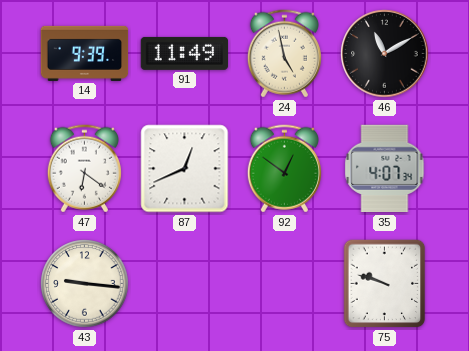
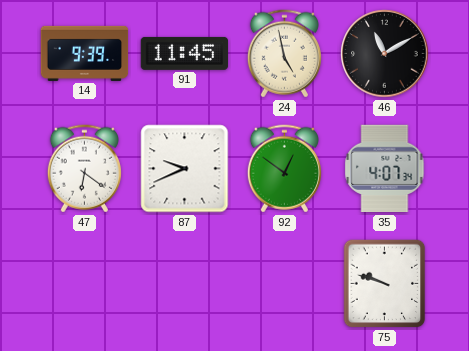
91: 11:49 -> 11:45 (185, 53)
87: 12:41 -> 9:41 (185, 169)
43: 9:16 -> none (85, 284)
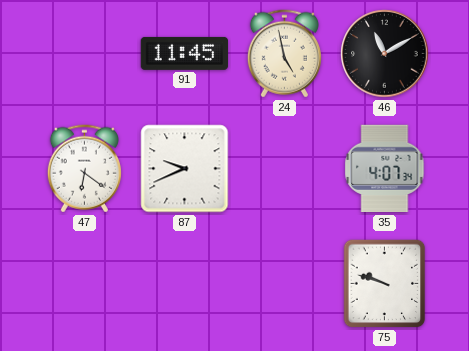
14: 9:39 -> none (85, 53)
92: 12:51 -> none (284, 169)
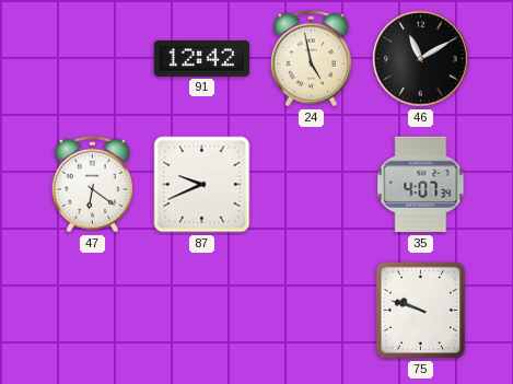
91: 11:45 -> 12:42 (202, 58)
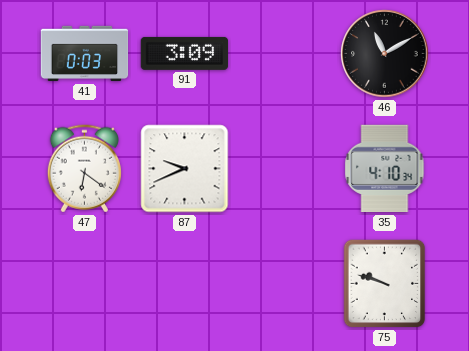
41: none -> 0:03 (85, 54)
91: 12:42 -> 3:09 (185, 53)
24: 4:58 -> none (311, 59)
35: 4:07 -> 4:10 (385, 169)
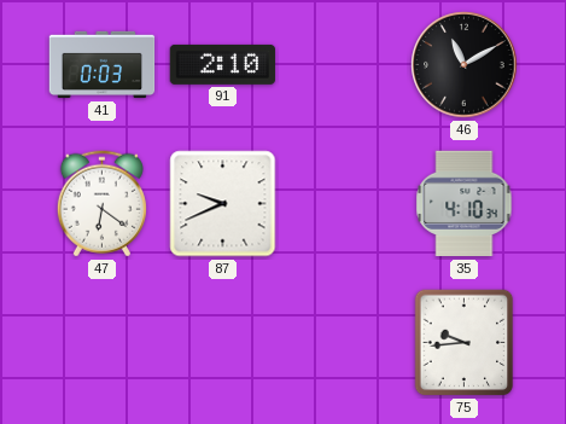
91: 3:09 -> 2:10 (223, 64)
75: 9:48 -> 9:44 (465, 343)
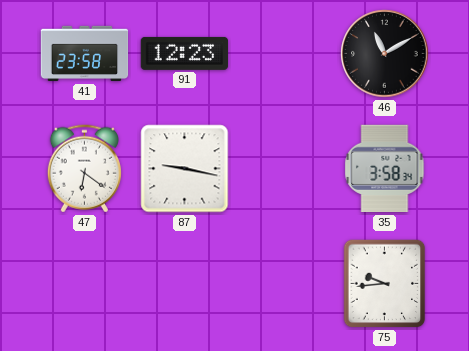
41: 0:03 -> 23:58 (85, 54)
91: 2:10 -> 12:23 (185, 53)
87: 9:41 -> 9:17 (185, 169)
35: 4:10 -> 3:58 (385, 169)
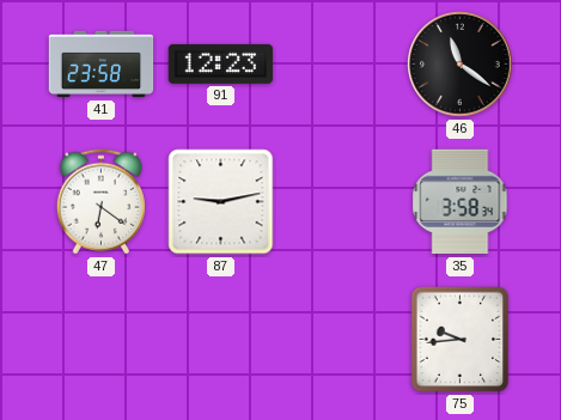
46: 11:10 -> 11:21 (461, 65)
87: 9:17 -> 9:13 (221, 202)
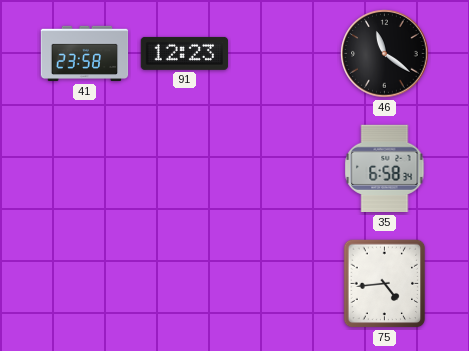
47: 6:21 -> none (100, 202)
87: 9:13 -> none (221, 202)
35: 3:58 -> 6:58 (385, 169)
75: 9:44 -> 4:44 (385, 284)
